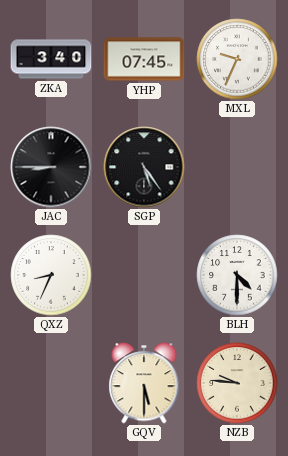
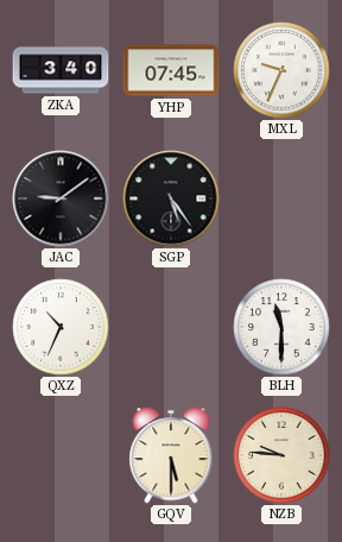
JAC: 8:45 -> 9:09 (61, 198)
QXZ: 8:34 -> 10:34 (61, 327)
BLH: 4:30 -> 11:30 (281, 327)
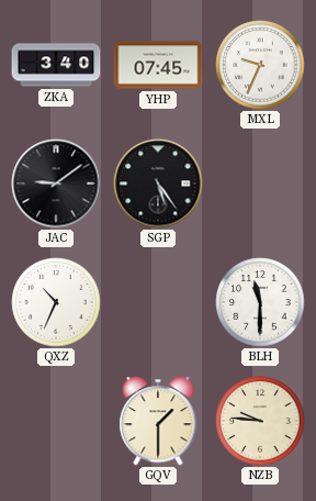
GQV: 5:30 -> 1:30 (158, 421)
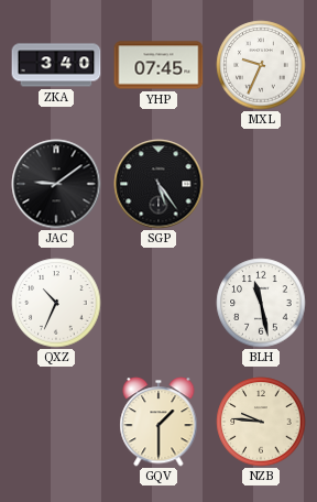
BLH: 11:30 -> 11:28 (261, 303)
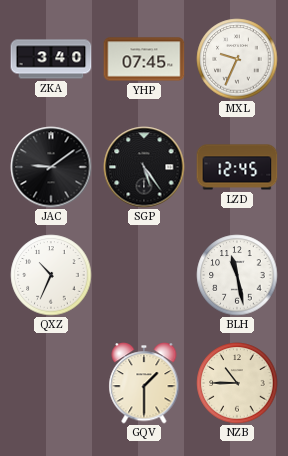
LZD: none -> 12:45 (237, 167)
NZB: 9:46 -> 10:45 (237, 383)
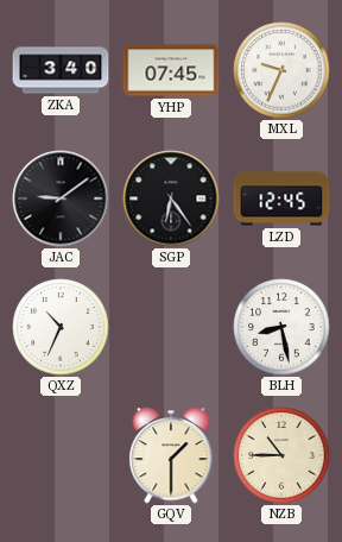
SGP: 5:24 -> 6:24 (171, 198)
BLH: 11:28 -> 8:28 (281, 327)
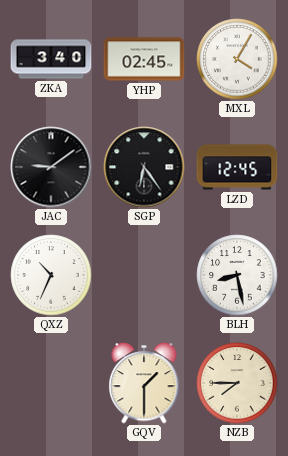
YHP: 07:45 -> 02:45 (144, 59)
MXL: 9:34 -> 4:05 (237, 59)
NZB: 10:45 -> 7:45 (237, 383)
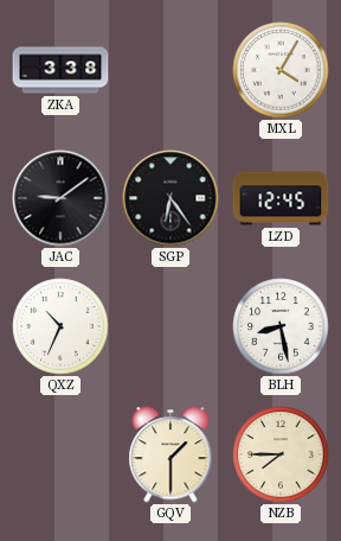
ZKA: 3:40 -> 3:38 (60, 70)
YHP: 02:45 -> none (144, 59)
